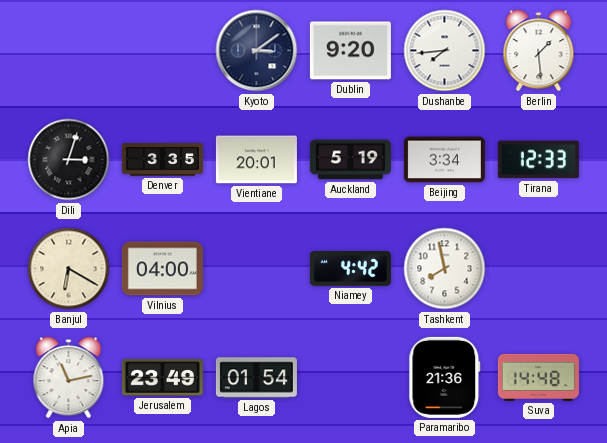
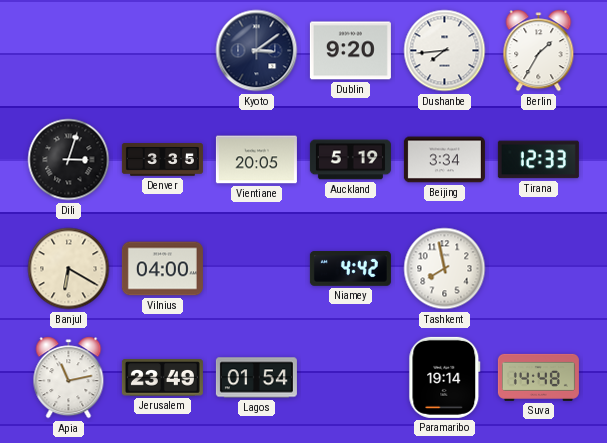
Berlin: 1:29 -> 1:35 (539, 51)
Vientiane: 20:01 -> 20:05 (256, 160)
Paramaribo: 21:36 -> 19:14 (445, 377)
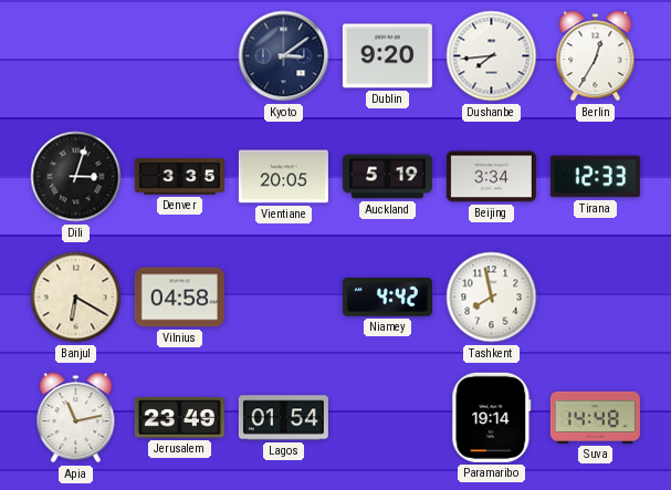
Berlin: 1:35 -> 12:35 (596, 56)
Vilnius: 04:00 -> 04:58 (179, 298)
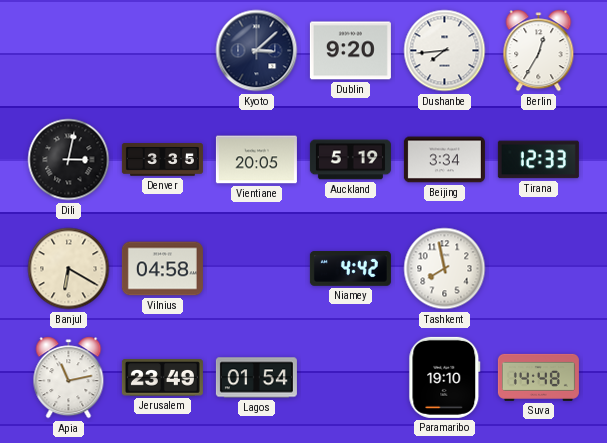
Kyoto: 3:09 -> 3:08 (257, 51)
Dili: 3:03 -> 3:02 (69, 160)
Paramaribo: 19:14 -> 19:10 (445, 377)
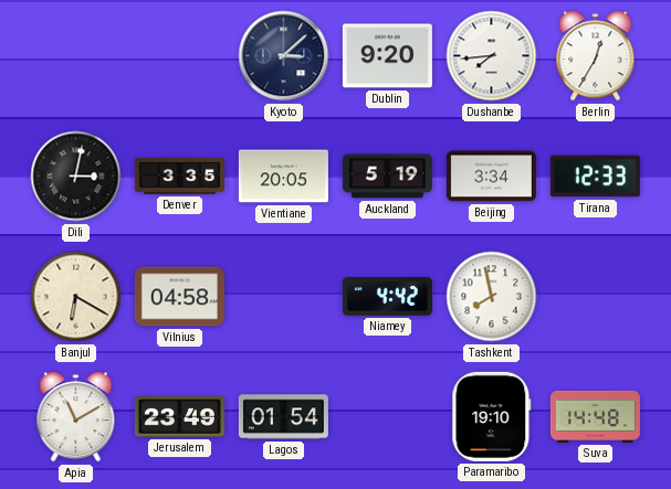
Apia: 11:13 -> 11:10 (76, 417)
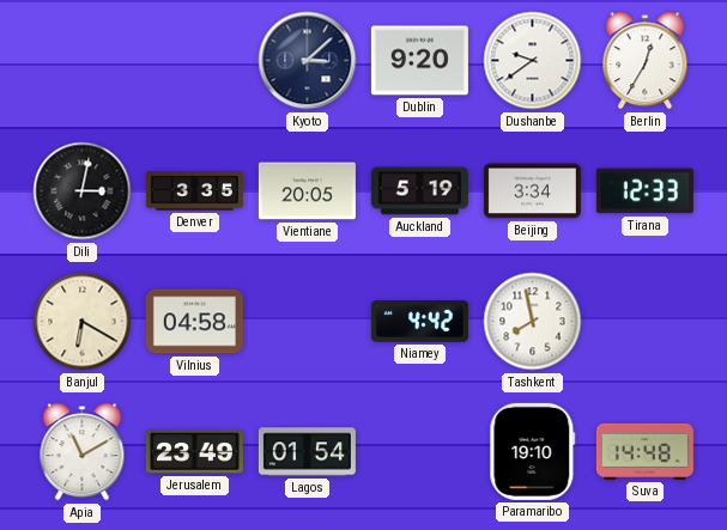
Dushanbe: 7:44 -> 9:39 (533, 61)
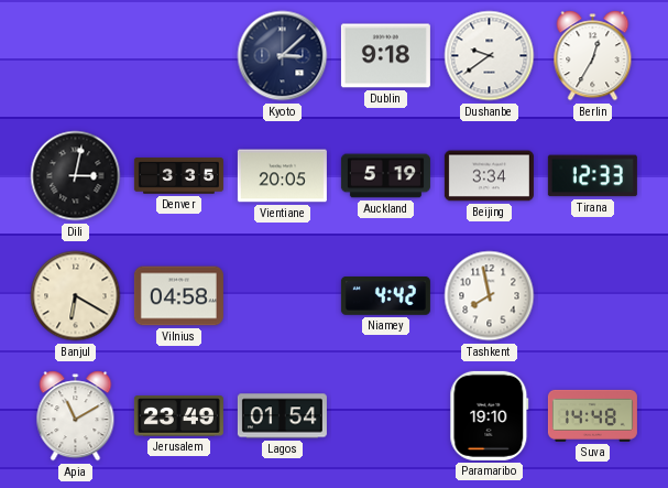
Dublin: 9:20 -> 9:18 (385, 56)
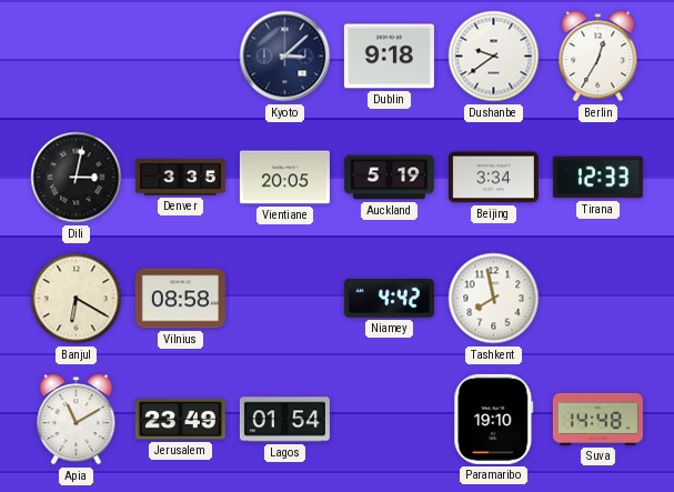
Vilnius: 04:58 -> 08:58 (180, 299)
